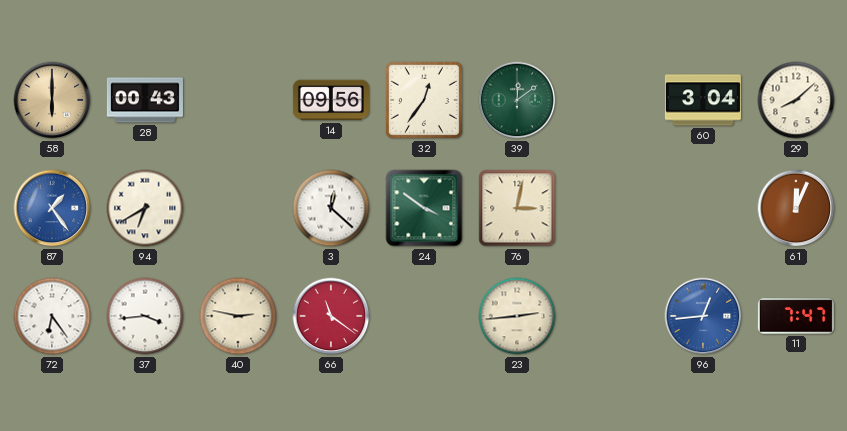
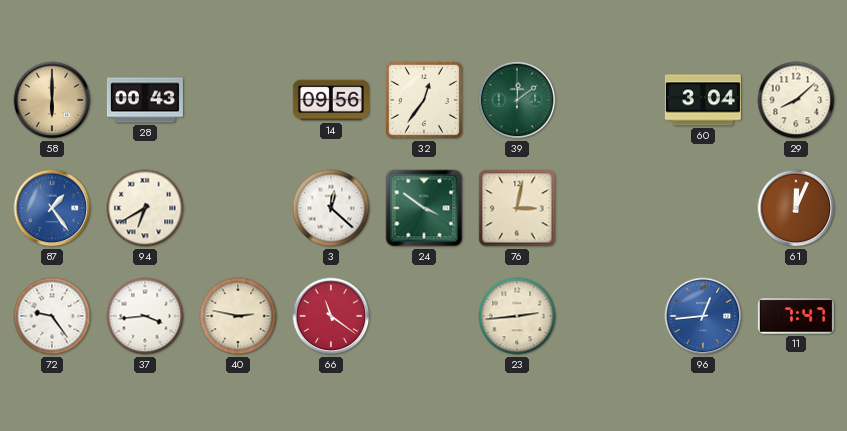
72: 6:24 -> 9:24 (52, 316)
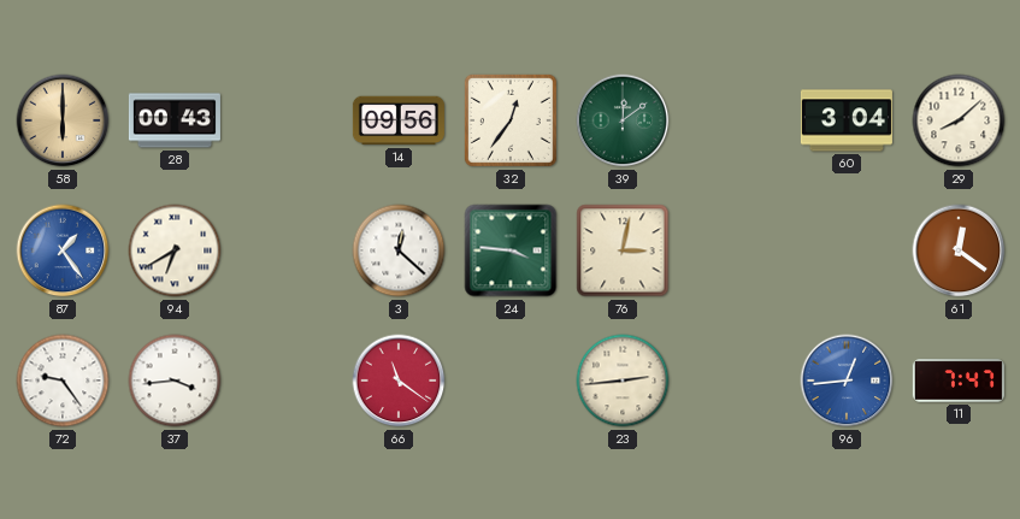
24: 3:51 -> 3:46 (511, 250)
61: 12:04 -> 12:21 (959, 250)
40: 2:47 -> none (238, 316)
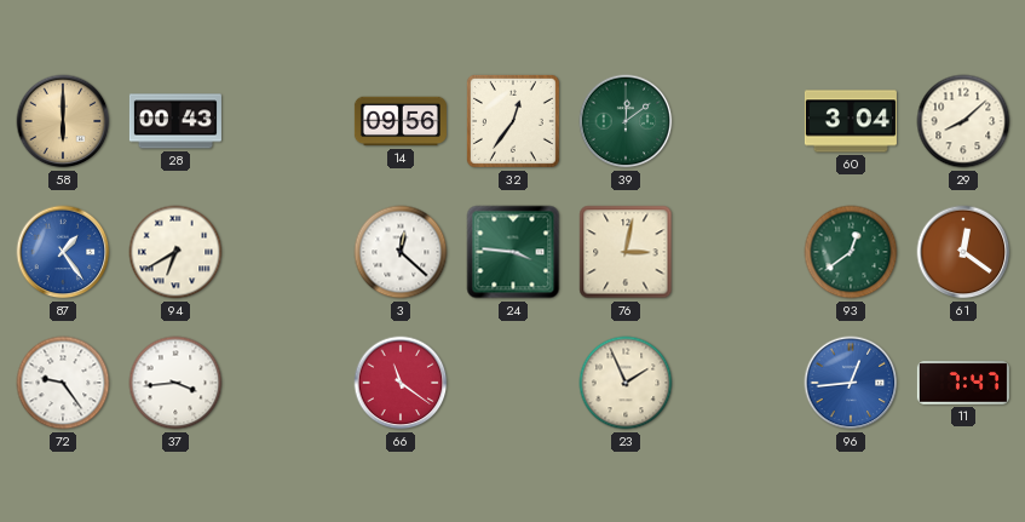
93: none -> 12:39 (851, 252)
23: 2:44 -> 1:56 (626, 383)
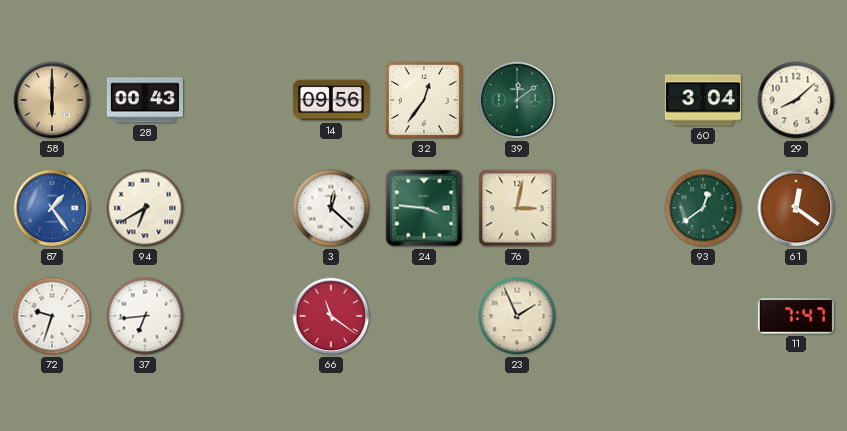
72: 9:24 -> 9:33 (52, 316)
37: 3:44 -> 6:44 (145, 316)
96: 12:44 -> none (851, 383)
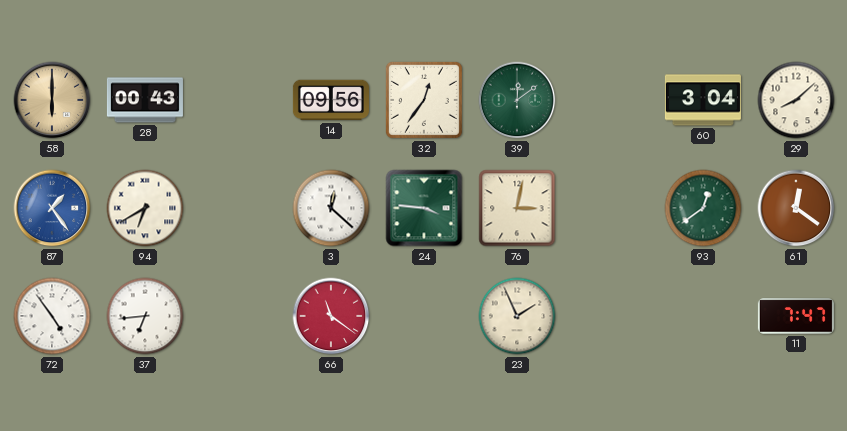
72: 9:33 -> 4:54 (52, 316)
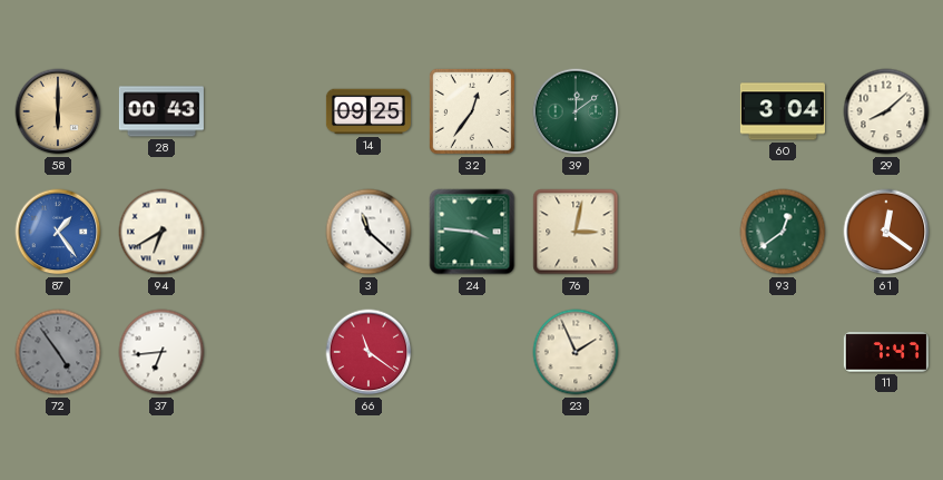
14: 09:56 -> 09:25 (369, 111)
3: 12:22 -> 11:22 (369, 232)
72 dial: white -> grey (58, 352)
